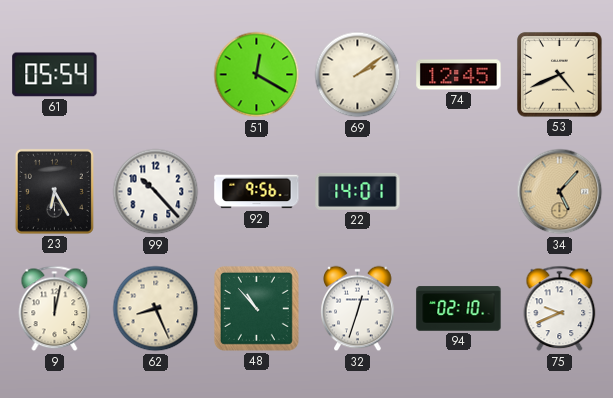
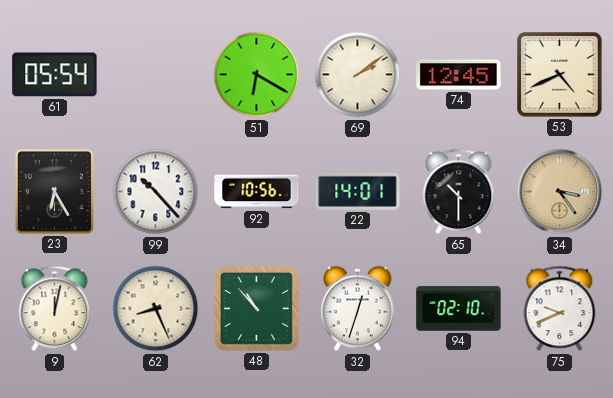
51: 12:20 -> 6:20 (257, 75)
92: 9:56 -> 10:56 (257, 192)
65: none -> 10:30 (459, 192)
34: 5:07 -> 3:24 (560, 192)
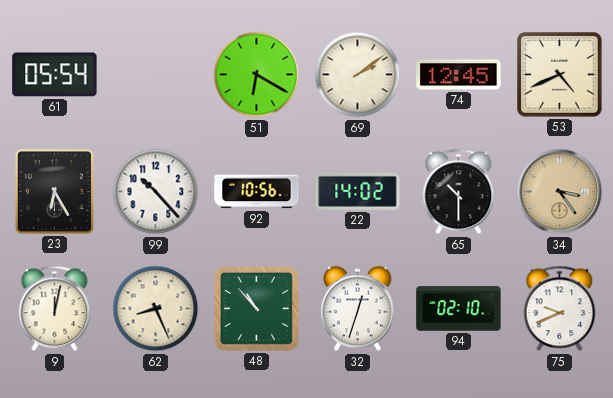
22: 14:01 -> 14:02 (358, 191)
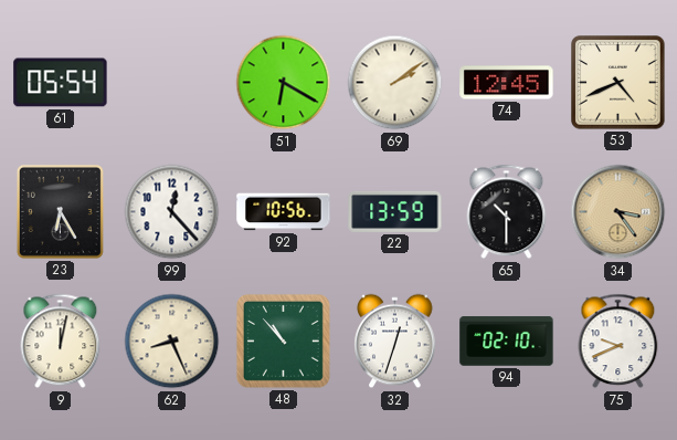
99: 10:23 -> 12:23 (172, 212)
22: 14:02 -> 13:59 (395, 211)
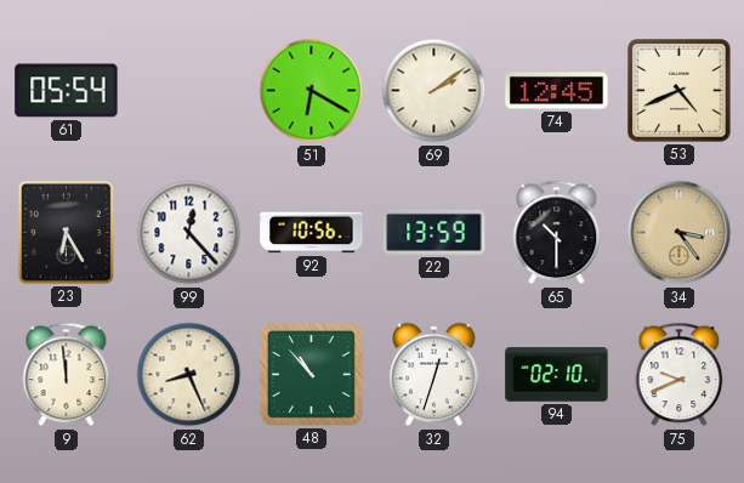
9: 12:02 -> 11:59 (67, 375)
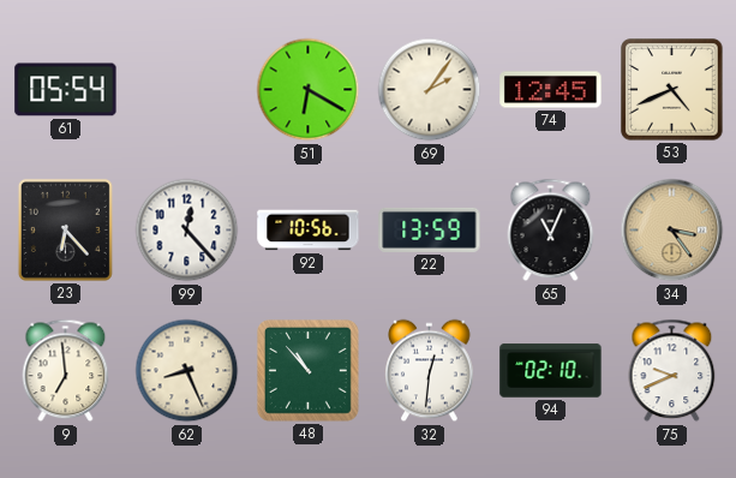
69: 2:09 -> 2:06 (430, 90)
23: 6:25 -> 6:23 (65, 229)
65: 10:30 -> 11:04 (551, 231)
9: 11:59 -> 6:59 (66, 371)
32: 12:33 -> 12:31 (430, 371)
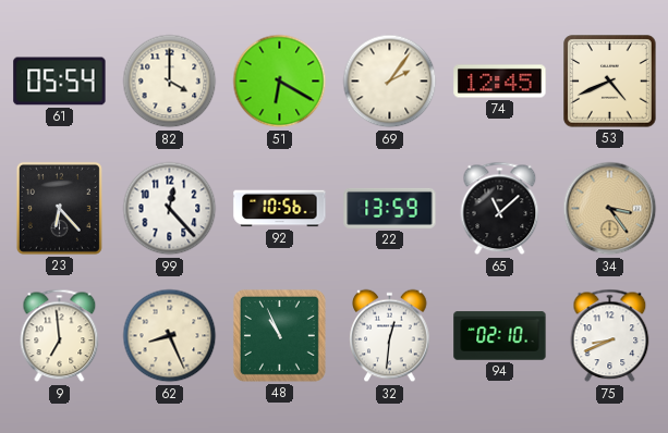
82: none -> 4:00 (170, 82)
65: 11:04 -> 11:08 (500, 209)
48: 10:53 -> 10:56 (279, 335)
75: 9:41 -> 8:41 (610, 336)
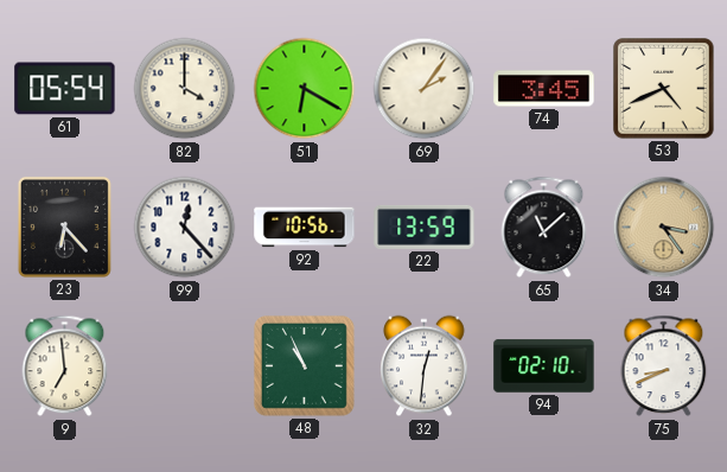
74: 12:45 -> 3:45 (544, 89)
62: 8:26 -> none (170, 336)
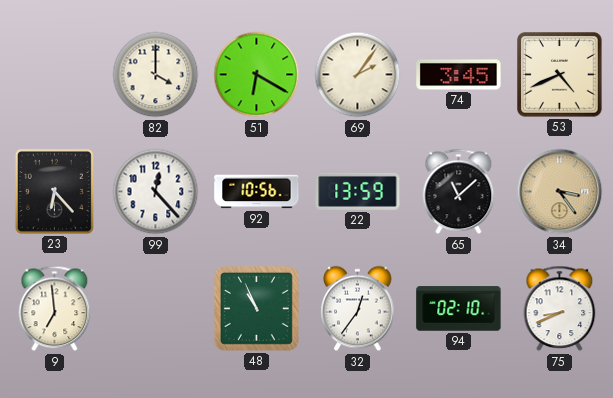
61: 05:54 -> none (65, 89)
32: 12:31 -> 12:36 (358, 309)
